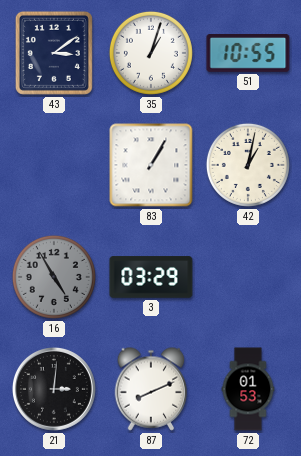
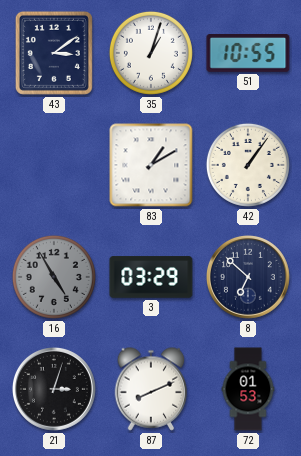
83: 1:05 -> 1:10 (151, 165)
42: 1:02 -> 1:06 (248, 165)
8: none -> 6:52 (248, 277)
21: 3:01 -> 3:03 (54, 389)
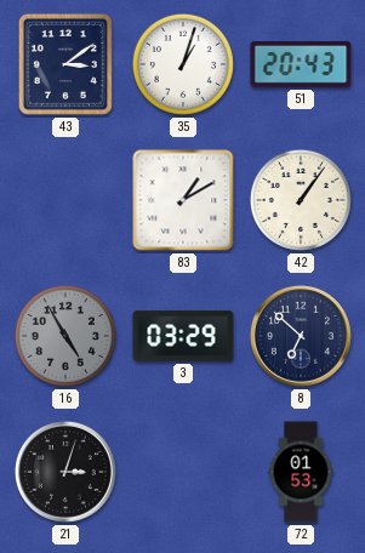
51: 10:55 -> 20:43 (301, 65)
87: 8:11 -> none (151, 389)
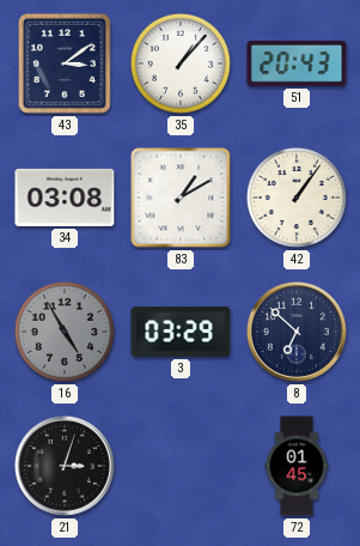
35: 1:03 -> 1:07 (181, 63)
34: none -> 03:08 (65, 198)
72: 01:53 -> 01:45 (297, 466)
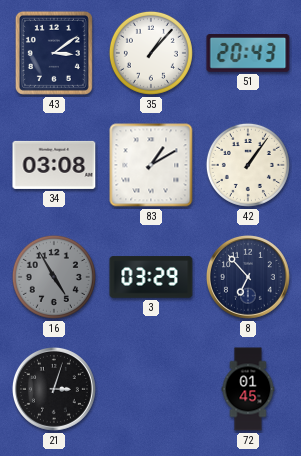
8: 6:52 -> 6:53 (248, 277)
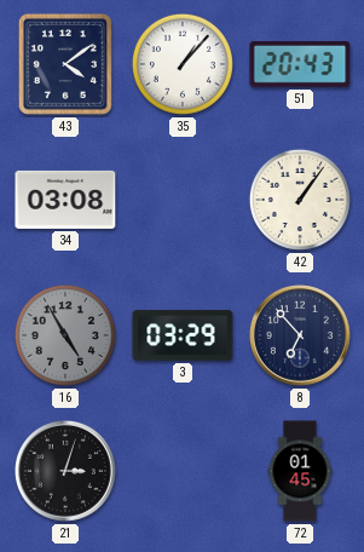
43: 3:09 -> 4:09 (65, 64)
83: 1:10 -> none (151, 165)
